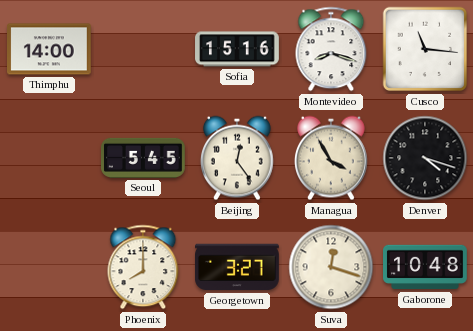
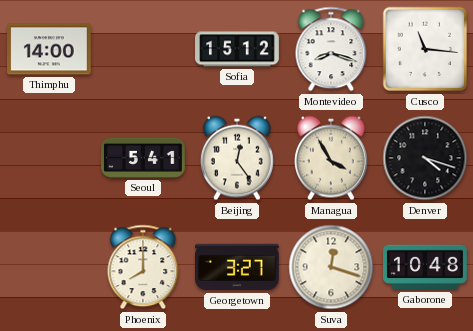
Sofia: 15:16 -> 15:12 (237, 49)
Seoul: 5:45 -> 5:41 (144, 158)
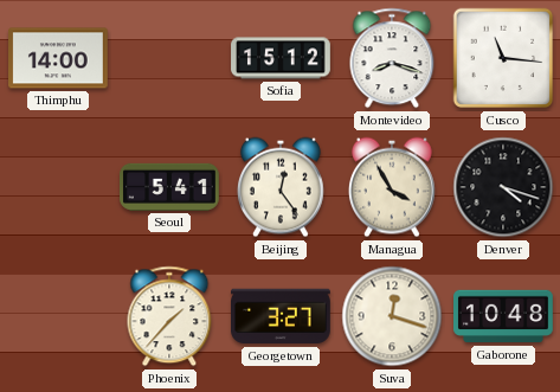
Phoenix: 8:00 -> 1:37 (169, 316)
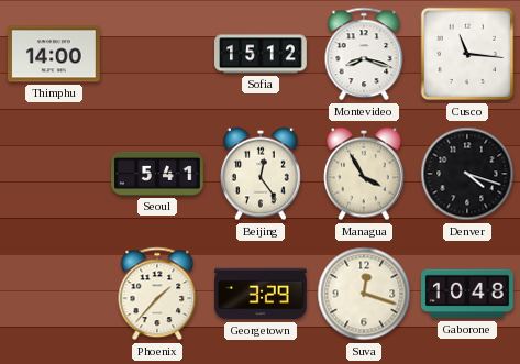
Georgetown: 3:27 -> 3:29 (262, 294)
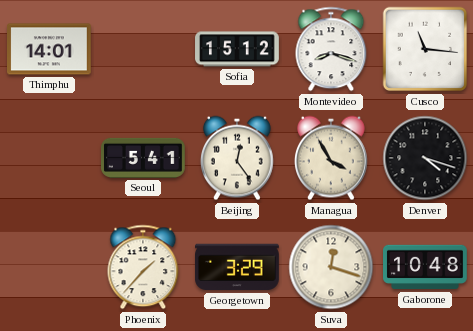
Thimphu: 14:00 -> 14:01 (50, 49)
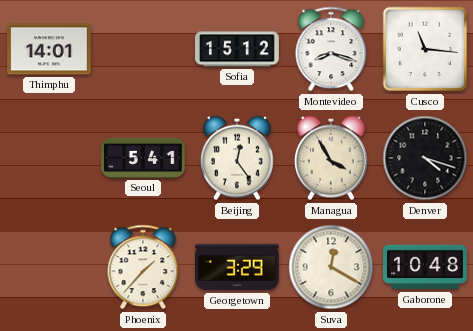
Suva: 12:18 -> 12:20 (331, 267)
